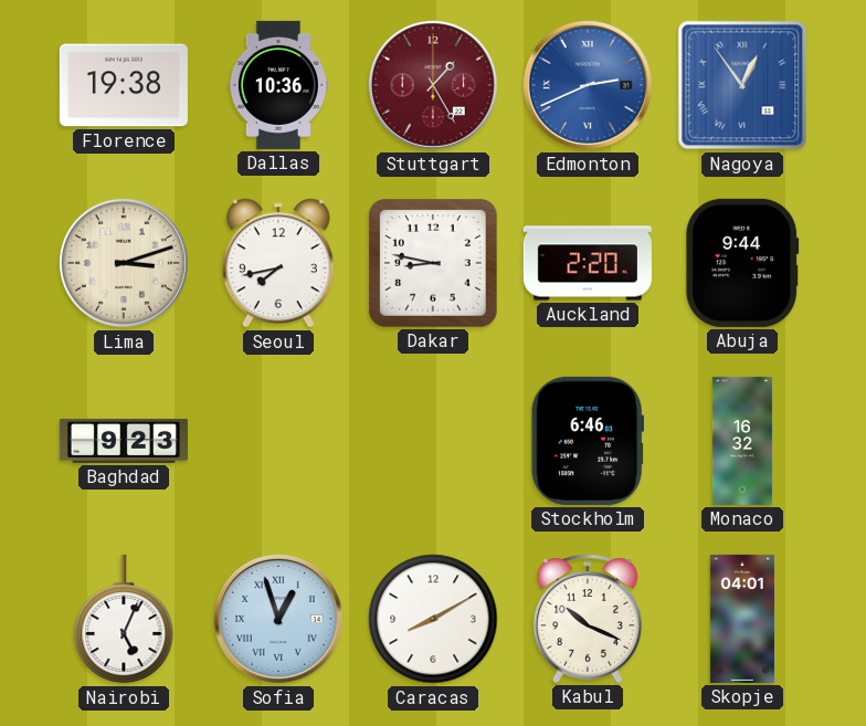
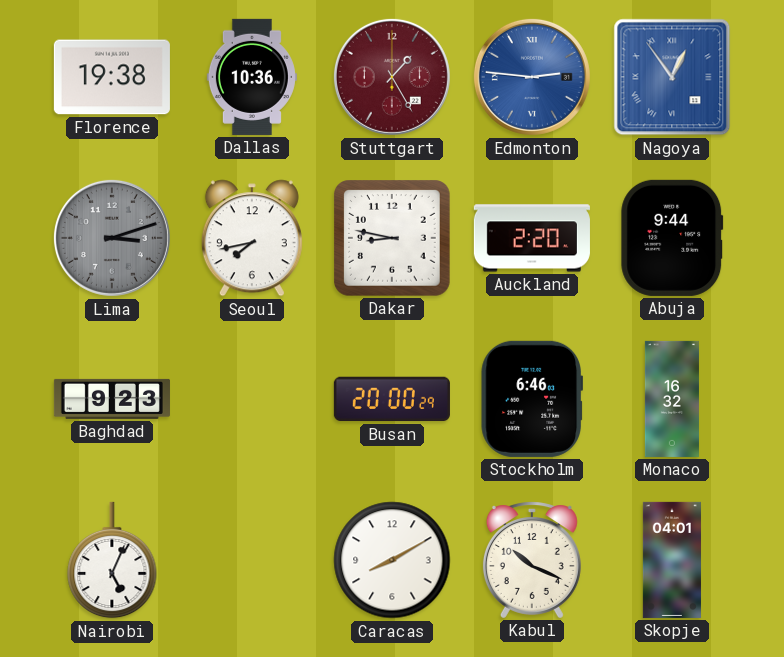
Edmonton: 2:41 -> 2:46 (532, 77)
Lima dial: cream -> grey (112, 238)
Busan: none -> 20:00 (392, 399)
Sofia: 12:57 -> none (278, 619)
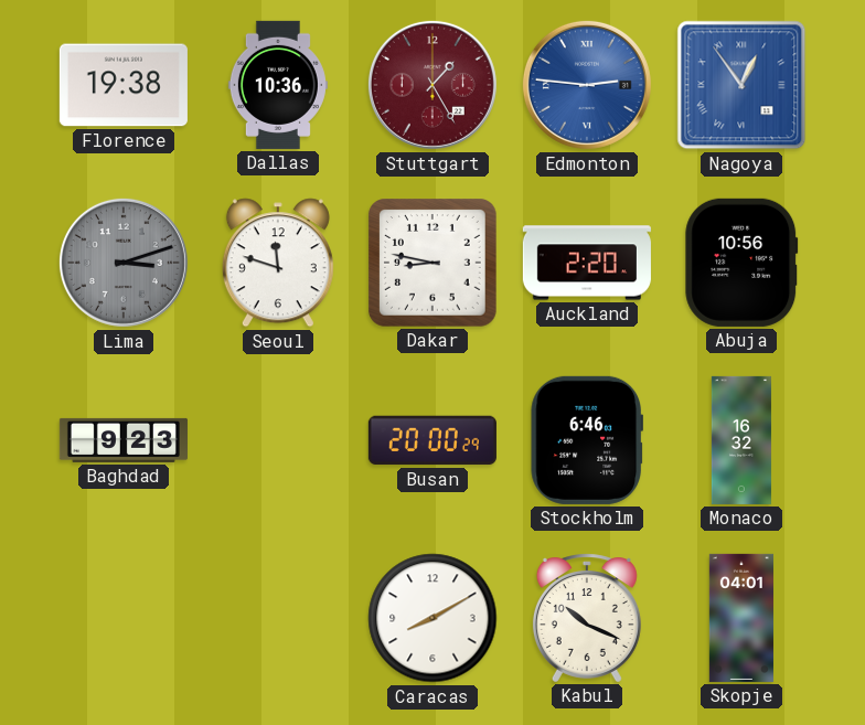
Seoul: 7:43 -> 11:48 (278, 263)
Abuja: 9:44 -> 10:56 (741, 263)
Nairobi: 5:04 -> none (112, 560)
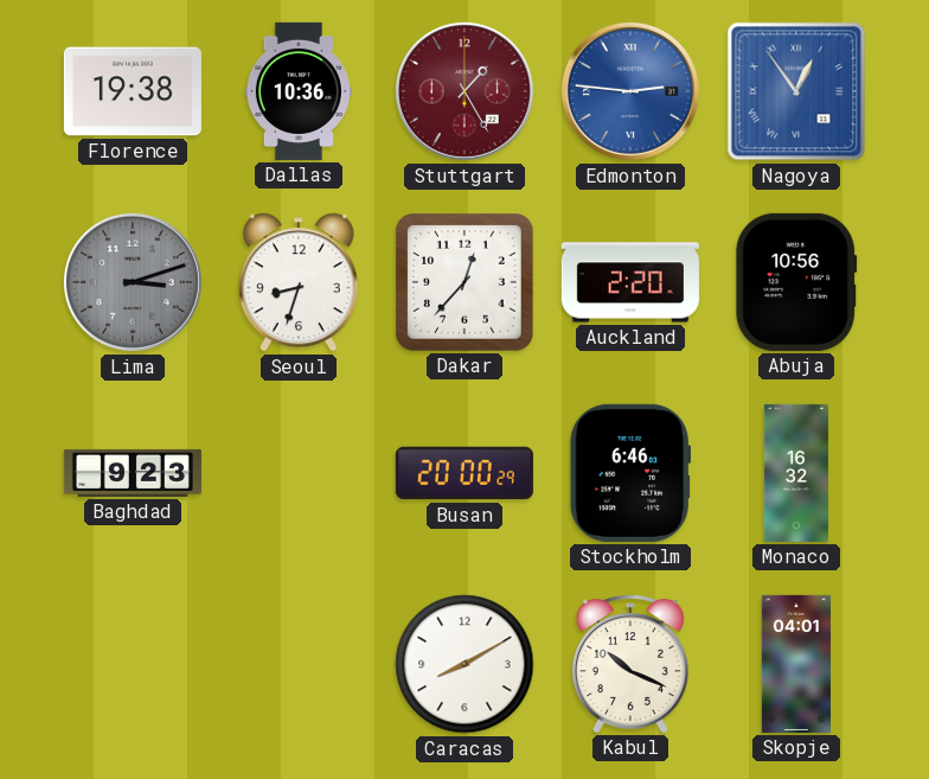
Seoul: 11:48 -> 8:33 (299, 282)
Dakar: 8:47 -> 12:37 (466, 283)
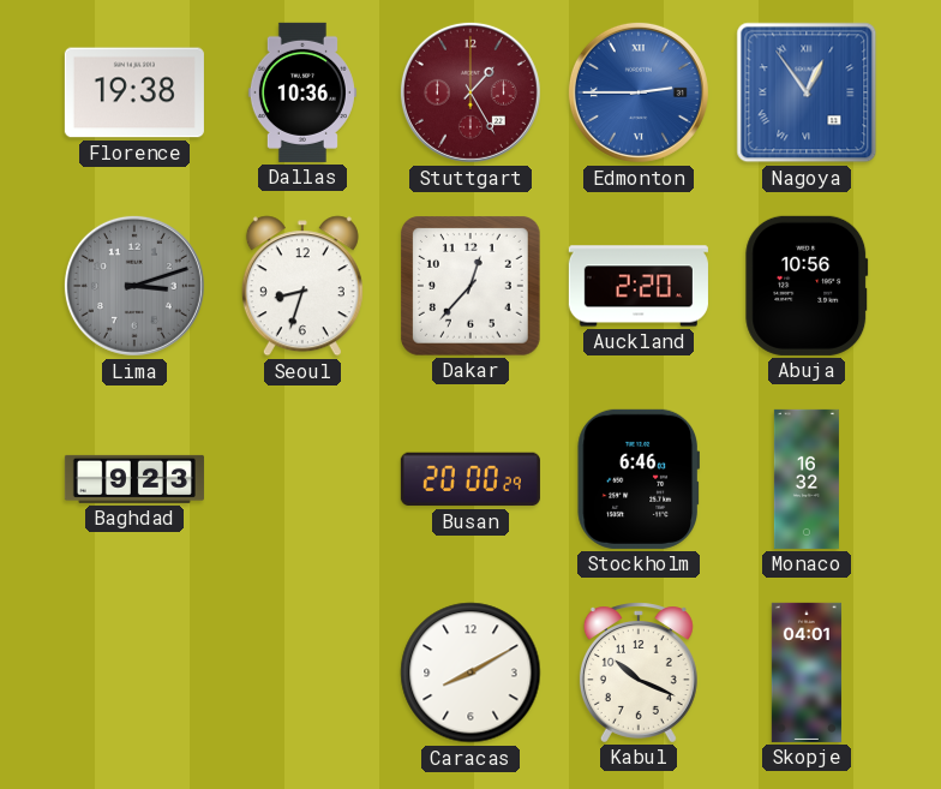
Edmonton: 2:46 -> 2:45 (639, 92)
